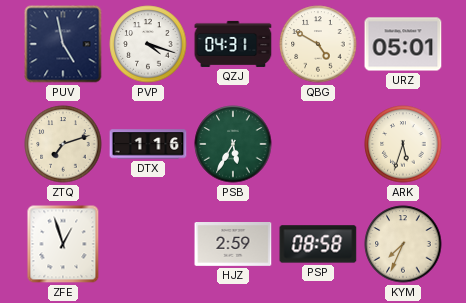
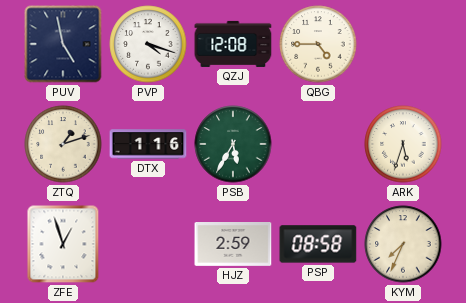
QZJ: 04:31 -> 12:08 (233, 44)
QBG: 4:50 -> 4:45 (318, 44)
URZ: 05:01 -> none (403, 44)
ZTQ: 7:12 -> 1:12 (63, 144)
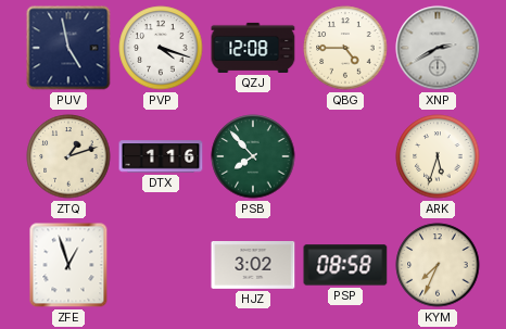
XNP: none -> 2:40 (438, 48)
PSB: 5:35 -> 7:53 (253, 156)
HJZ: 2:59 -> 3:02 (253, 266)
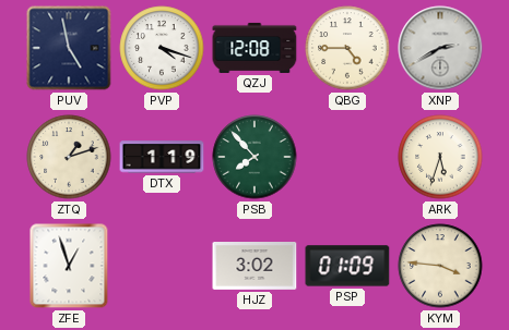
DTX: 1:16 -> 1:19 (162, 157)
PSP: 08:58 -> 01:09 (347, 266)
KYM: 7:34 -> 3:46 (440, 266)
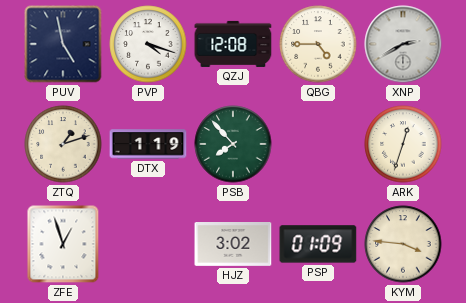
ARK: 5:33 -> 12:33 (403, 144)
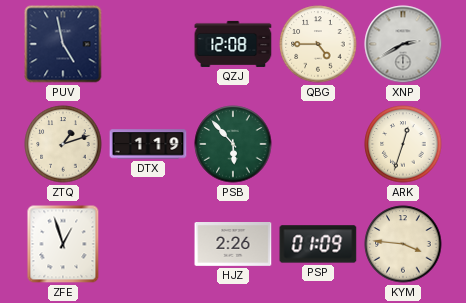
PVP: 4:18 -> none (148, 44)
PSB: 7:53 -> 5:53 (233, 144)
HJZ: 3:02 -> 2:26 (233, 245)
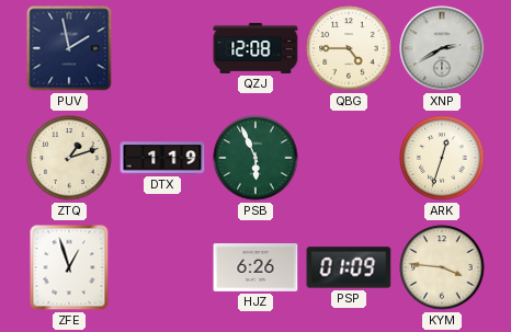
PUV: 4:58 -> 1:58 (69, 48)
PSB: 5:53 -> 5:56 (256, 158)
HJZ: 2:26 -> 6:26 (256, 268)
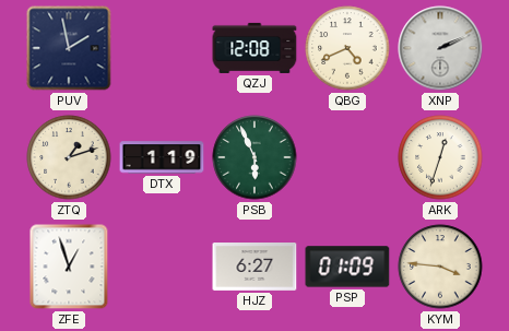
QBG: 4:45 -> 4:41 (347, 48)
XNP: 2:40 -> 2:11 (440, 48)
HJZ: 6:26 -> 6:27 (254, 268)
